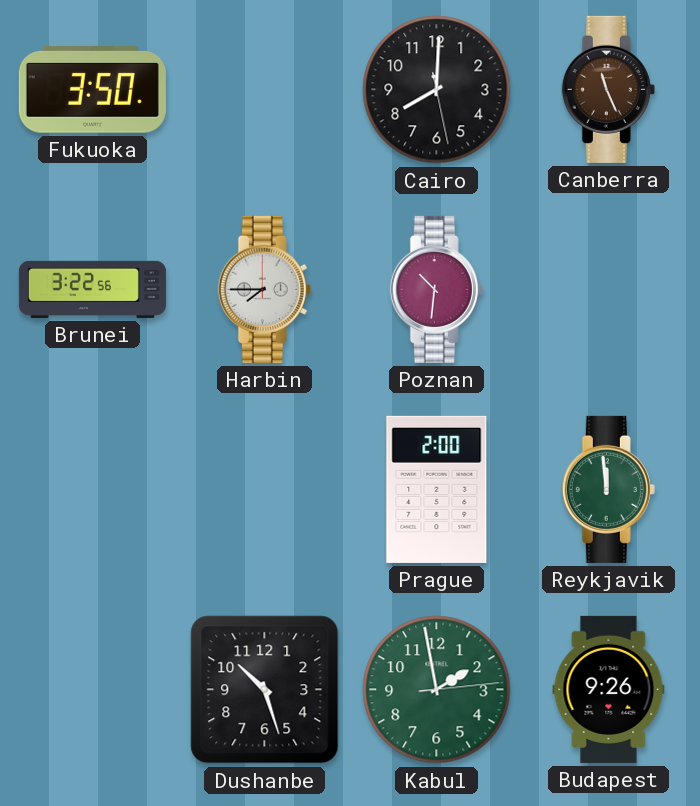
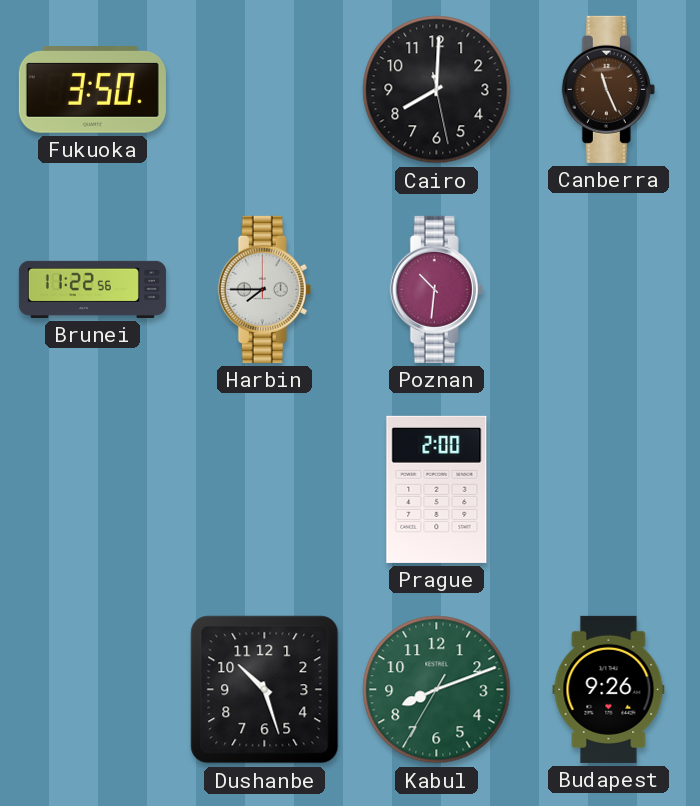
Brunei: 3:22 -> 11:22 (92, 289)
Reykjavik: 11:59 -> none (608, 489)
Kabul: 1:58 -> 8:11 (437, 690)
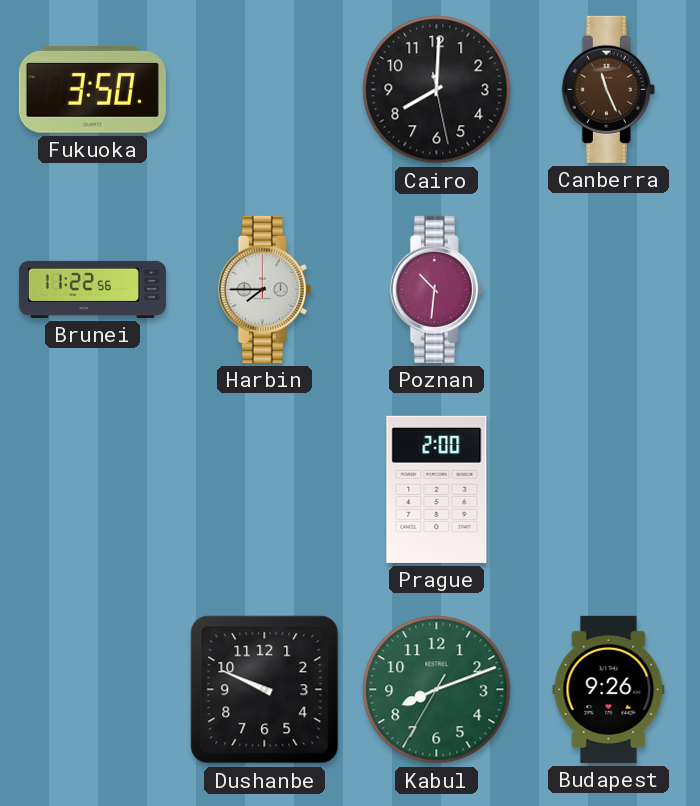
Dushanbe: 10:27 -> 9:49 (265, 690)
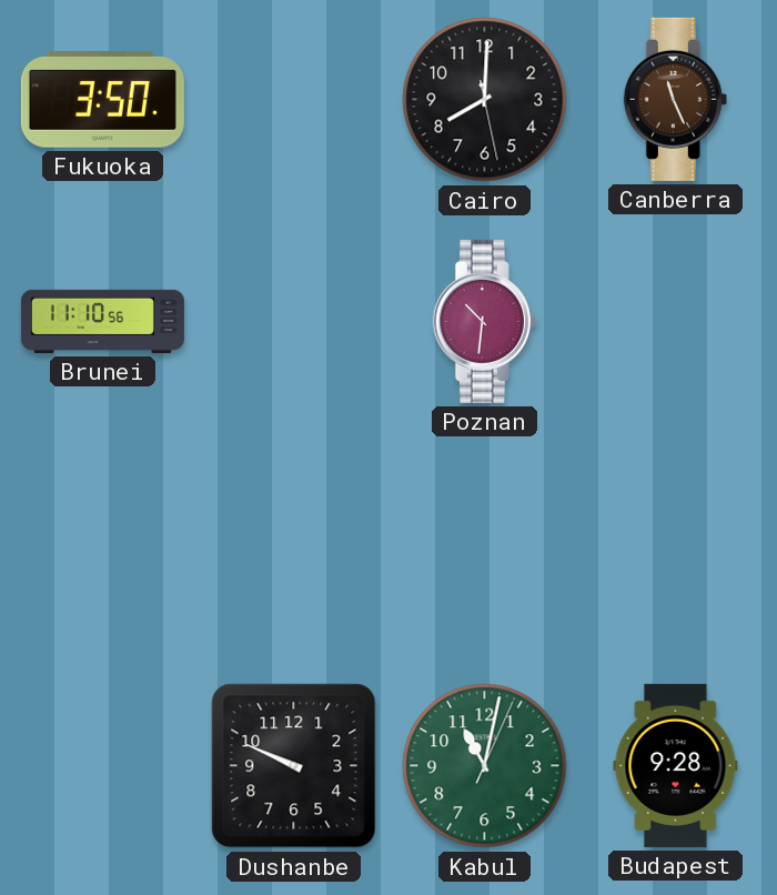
Brunei: 11:22 -> 11:10 (102, 321)
Harbin: 7:45 -> none (264, 289)
Prague: 2:00 -> none (437, 489)
Kabul: 8:11 -> 11:02 (485, 766)
Budapest: 9:26 -> 9:28 (676, 765)
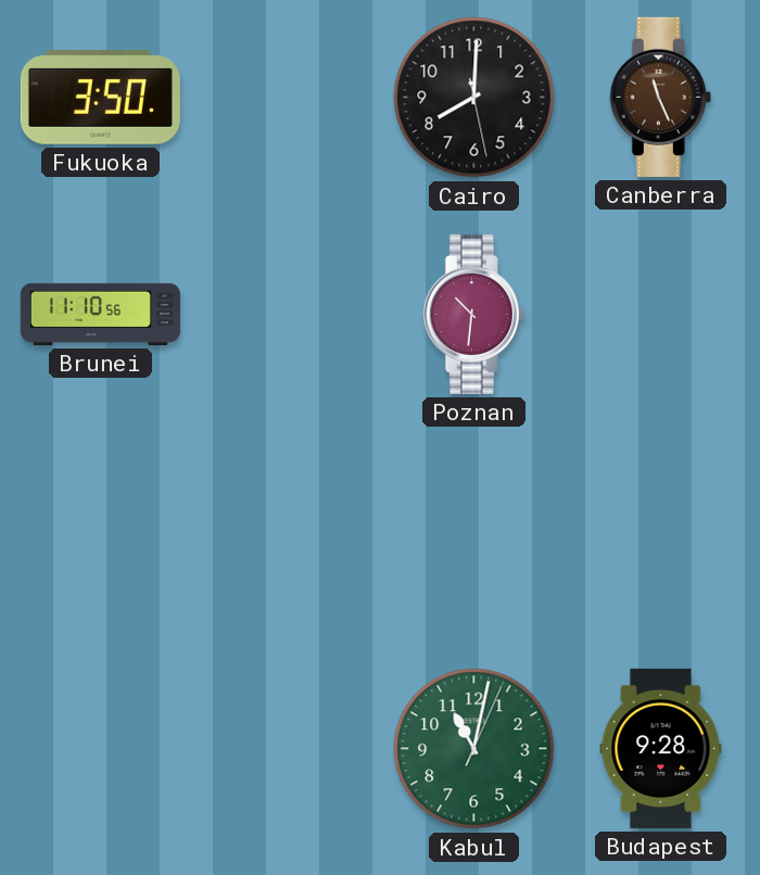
Dushanbe: 9:49 -> none (294, 766)
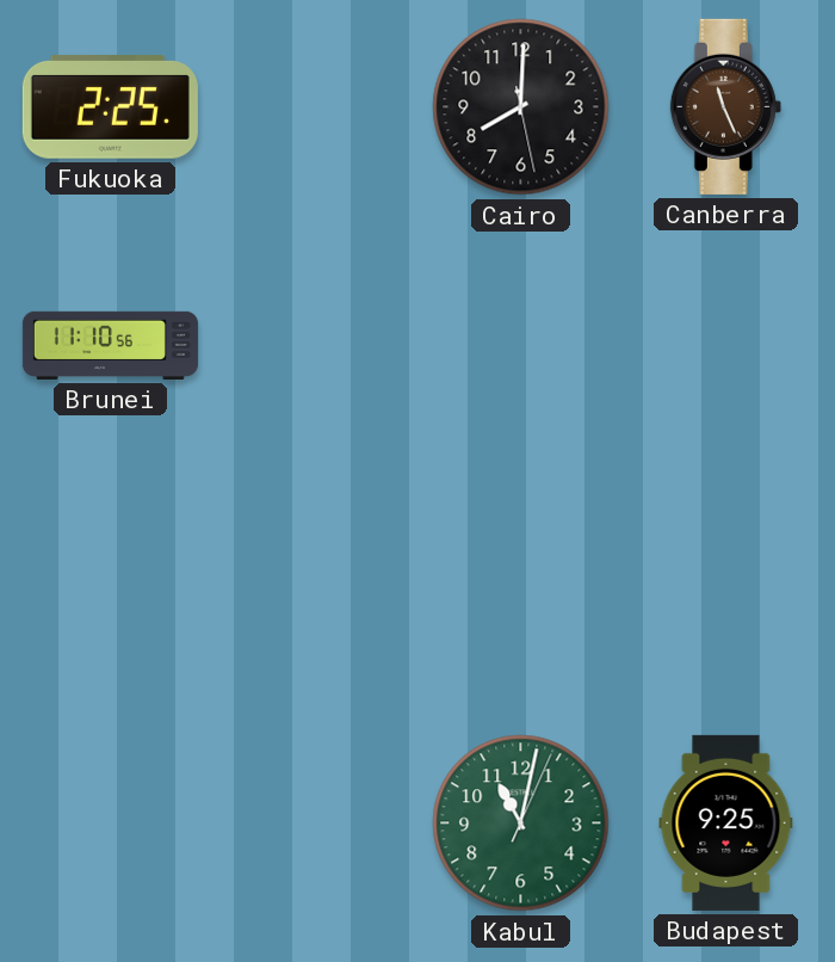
Fukuoka: 3:50 -> 2:25 (110, 107)
Poznan: 10:31 -> none (473, 314)
Budapest: 9:28 -> 9:25 (726, 822)
